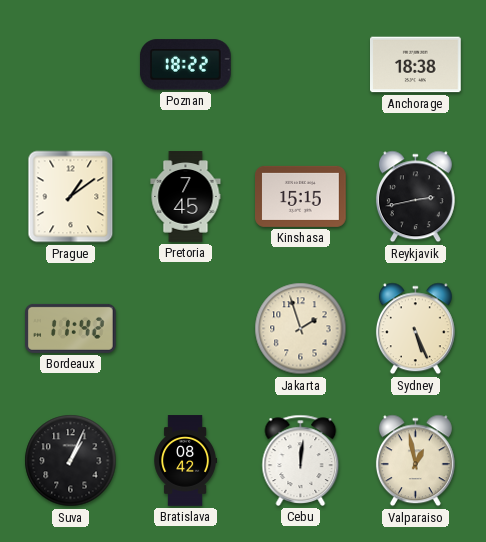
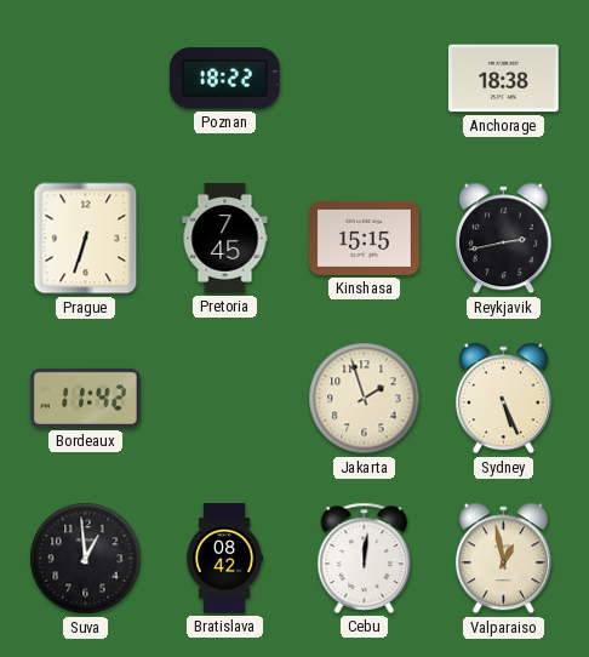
Prague: 1:09 -> 6:33 (86, 239)
Suva: 1:04 -> 12:59 (86, 559)
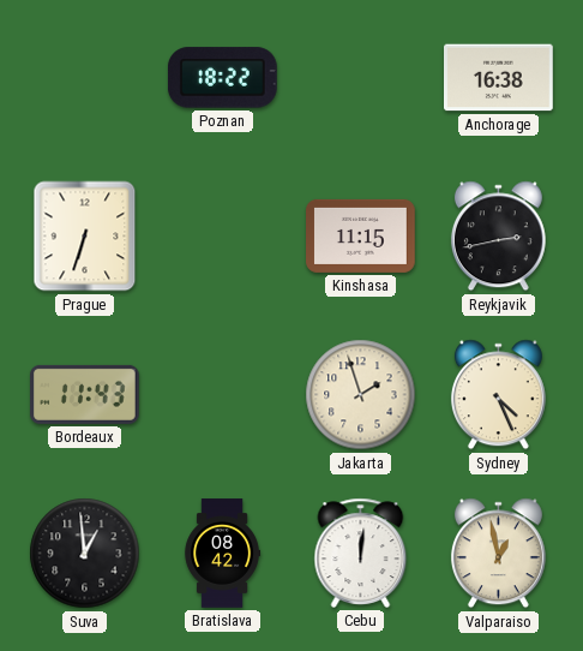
Anchorage: 18:38 -> 16:38 (499, 78)
Pretoria: 7:45 -> none (225, 239)
Kinshasa: 15:15 -> 11:15 (361, 235)
Bordeaux: 11:42 -> 11:43 (85, 394)
Sydney: 5:26 -> 4:26 (498, 395)
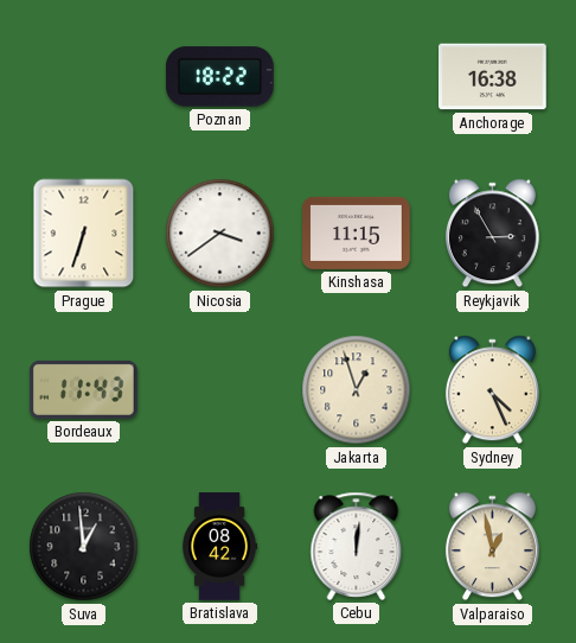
Nicosia: none -> 3:39 (220, 234)
Reykjavik: 2:43 -> 2:55 (492, 234)
Jakarta: 1:57 -> 12:57 (357, 390)
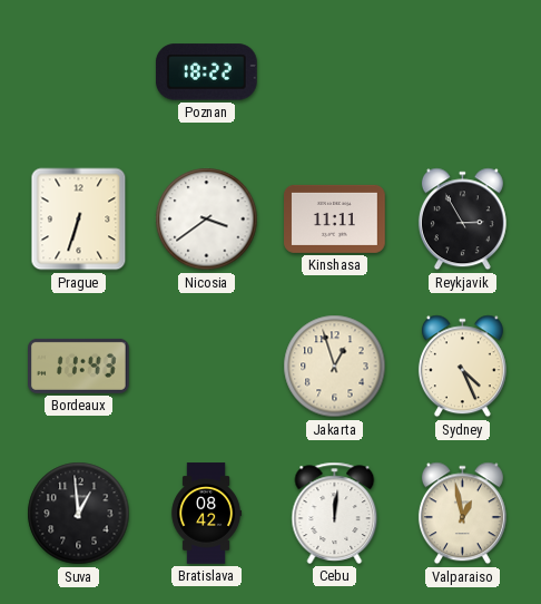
Anchorage: 16:38 -> none (493, 77)
Kinshasa: 11:15 -> 11:11 (335, 218)
